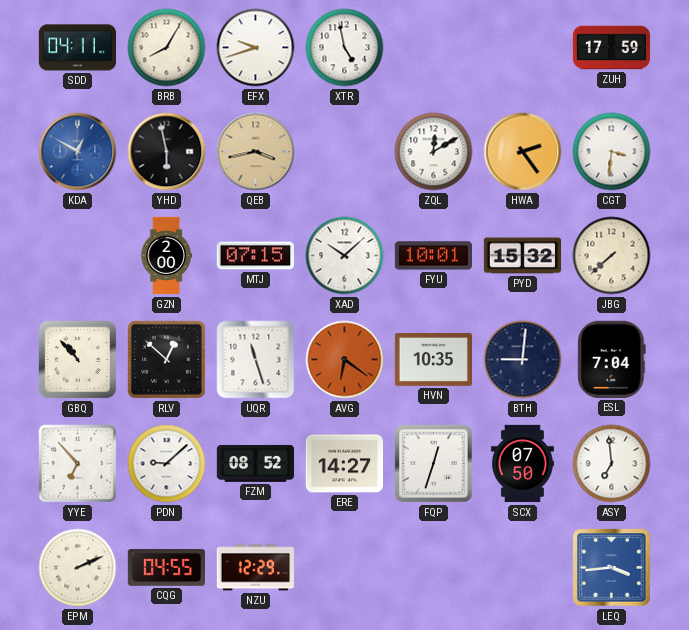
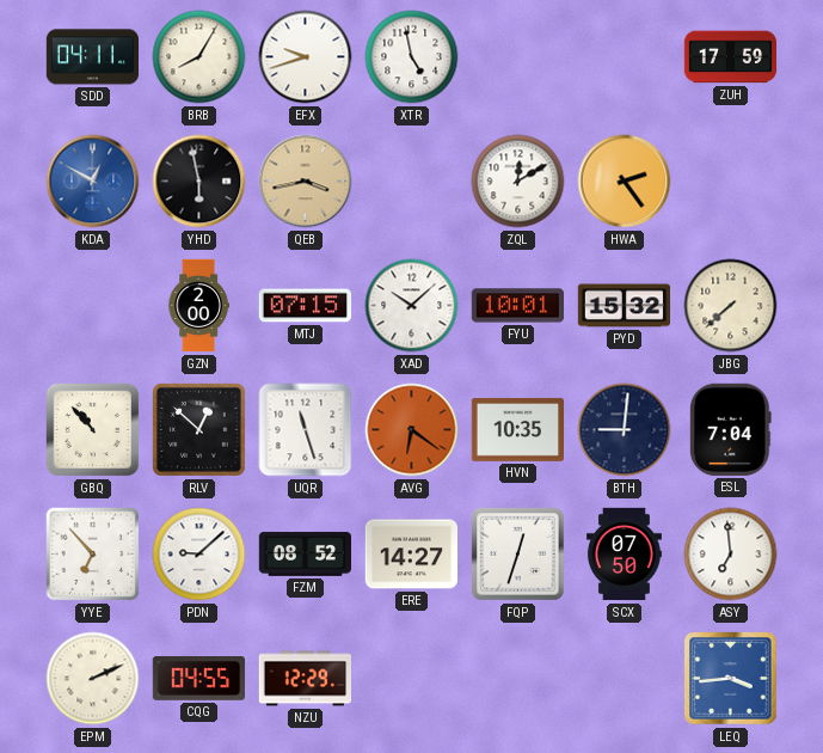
CGT: 3:31 -> none (612, 152)
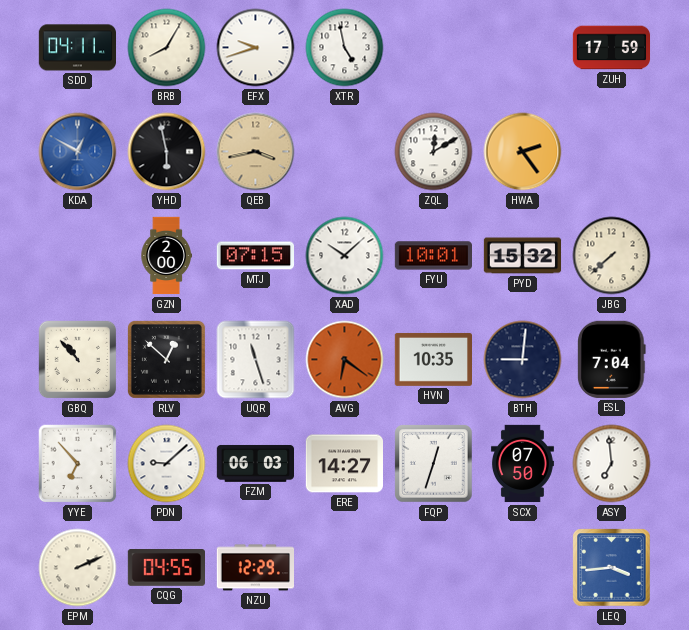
FZM: 08:52 -> 06:03 (255, 464)
